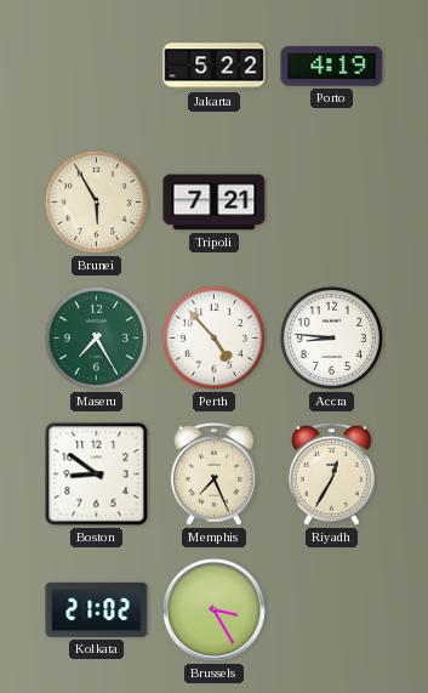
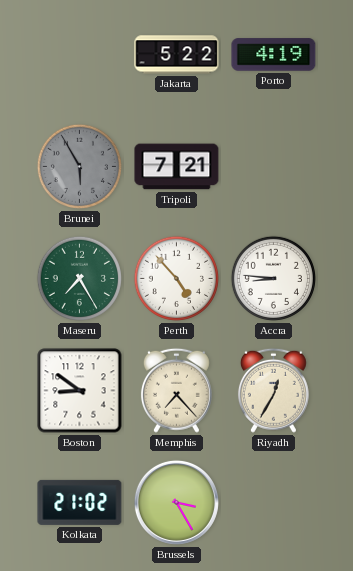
Brunei dial: cream -> grey (79, 166)
Memphis: 7:26 -> 7:23 (176, 390)
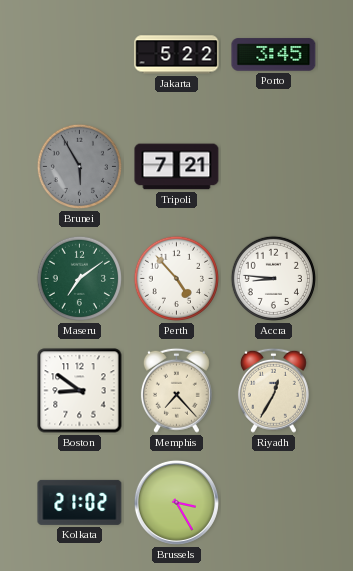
Porto: 4:19 -> 3:45 (274, 55)
Maseru: 7:25 -> 7:09 (79, 278)
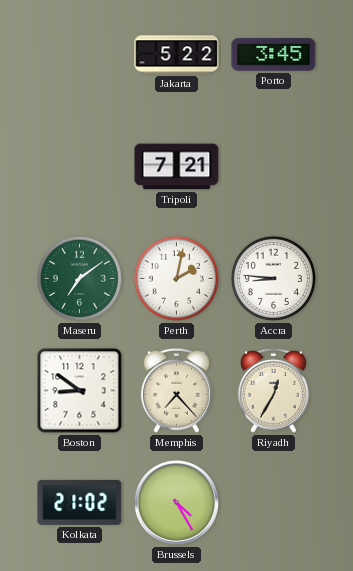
Brunei: 5:55 -> none (79, 166)
Perth: 4:53 -> 2:02 (176, 278)
Brussels: 3:25 -> 4:25 (176, 502)
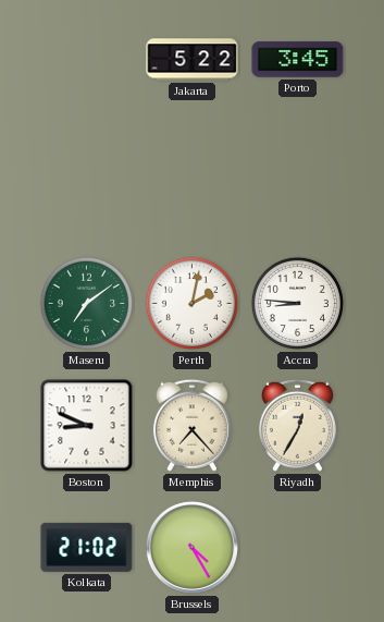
Tripoli: 7:21 -> none (177, 167)
Boston: 8:51 -> 8:49 (87, 426)
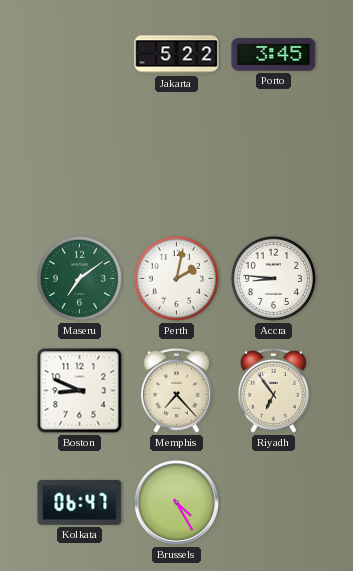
Riyadh: 12:35 -> 6:54 (273, 390)
Kolkata: 21:02 -> 06:47 (80, 502)
